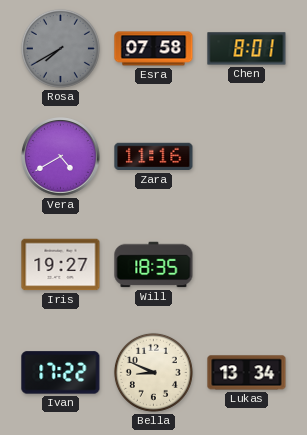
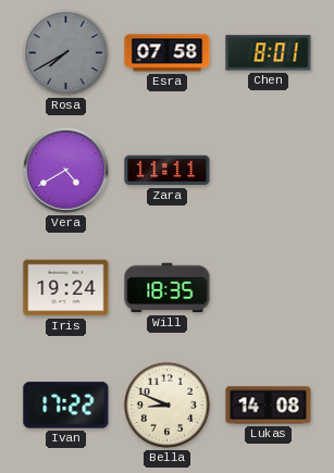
Zara: 11:16 -> 11:11 (168, 171)
Iris: 19:27 -> 19:24 (66, 288)
Lukas: 13:34 -> 14:08 (269, 406)
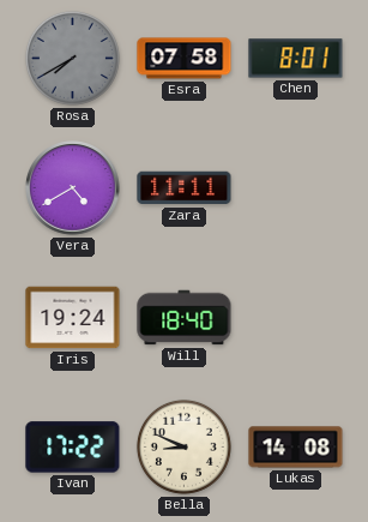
Will: 18:35 -> 18:40 (185, 318)
